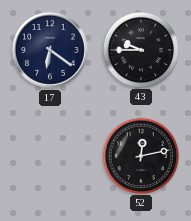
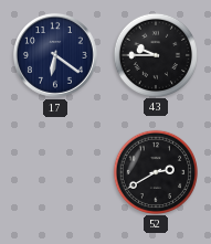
52: 12:13 -> 2:40 (155, 171)
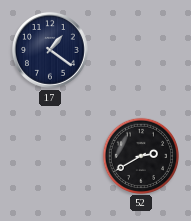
17: 6:21 -> 1:21 (50, 50)
43: 9:45 -> none (155, 54)
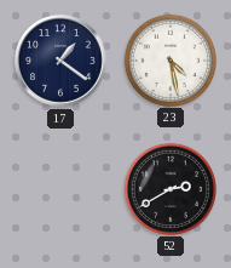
23: none -> 4:28 (169, 59)
